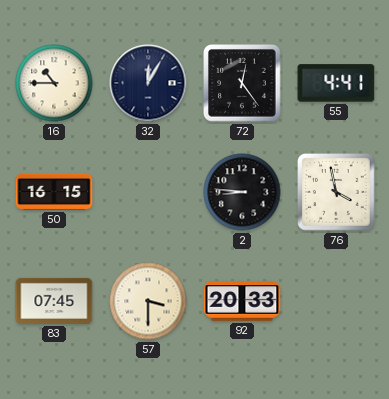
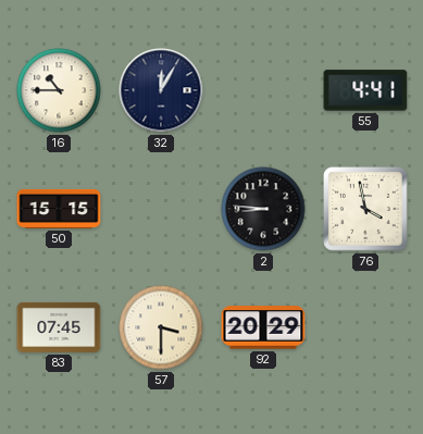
72: 12:24 -> none (242, 83)
50: 16:15 -> 15:15 (59, 209)
92: 20:33 -> 20:29 (263, 327)
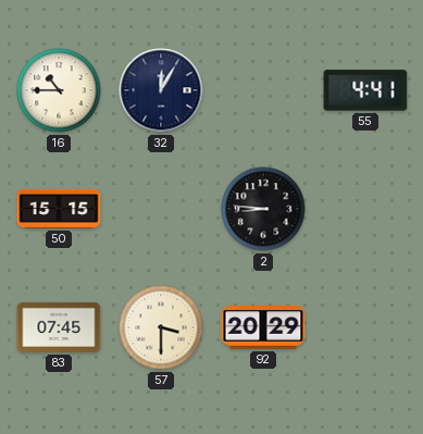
76: 3:58 -> none (365, 209)
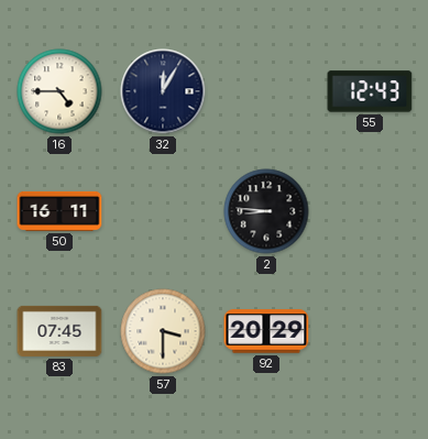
16: 10:45 -> 4:45 (59, 91)
55: 4:41 -> 12:43 (370, 91)
50: 15:15 -> 16:11 (59, 211)
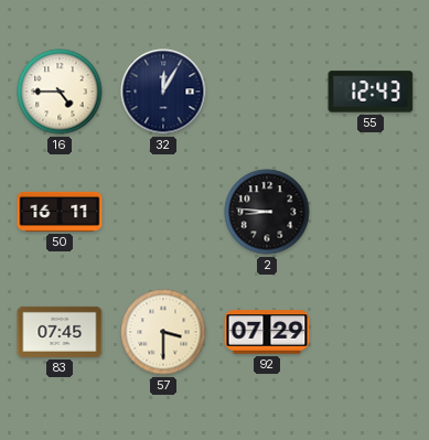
92: 20:29 -> 07:29 (267, 332)
